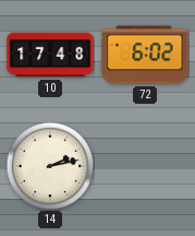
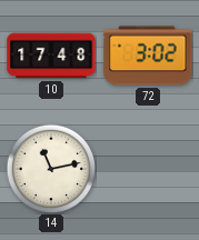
72: 6:02 -> 3:02 (148, 56)
14: 2:13 -> 11:13 (51, 169)
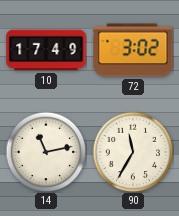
10: 17:48 -> 17:49 (46, 50)
90: none -> 11:35 (133, 152)
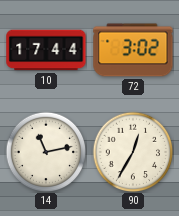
10: 17:49 -> 17:44 (46, 50)
90: 11:35 -> 12:35 (133, 152)
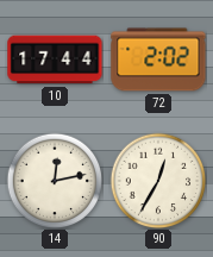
72: 3:02 -> 2:02 (158, 59)
14: 11:13 -> 12:13 (55, 181)
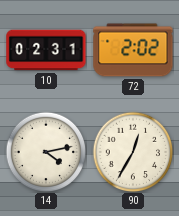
10: 17:44 -> 02:31 (46, 50)
14: 12:13 -> 4:13 (46, 152)
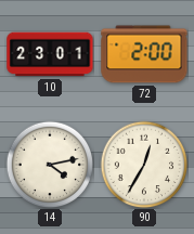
10: 02:31 -> 23:01 (50, 54)
72: 2:02 -> 2:00 (144, 54)
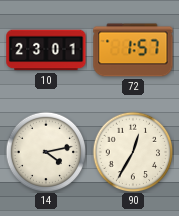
72: 2:00 -> 1:57 (133, 50)
